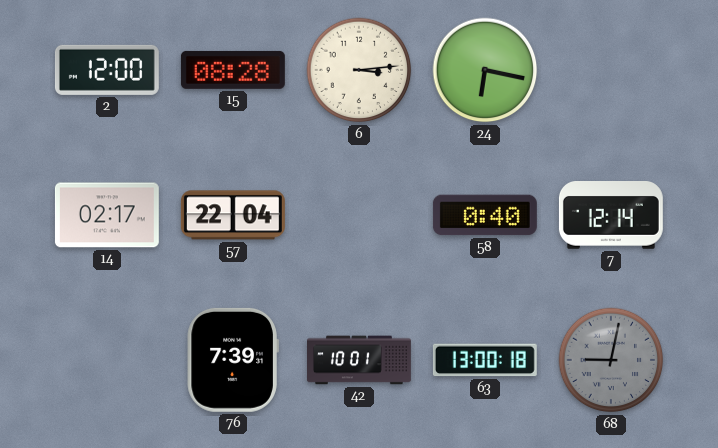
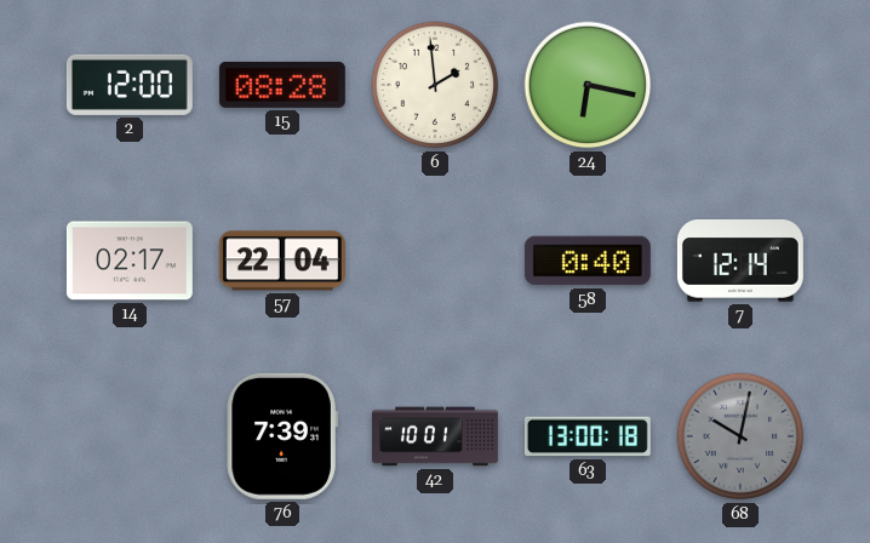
6: 3:14 -> 1:59 (435, 85)
68: 9:02 -> 10:02 (740, 436)
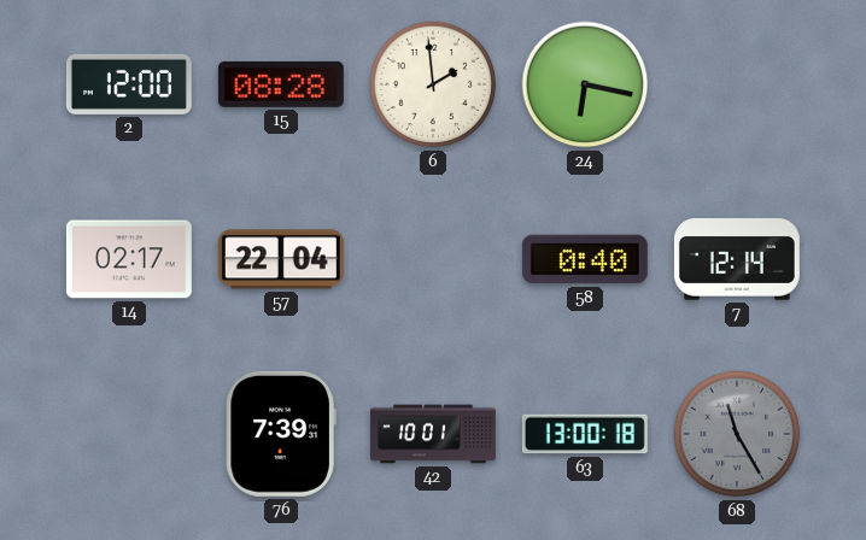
68: 10:02 -> 11:25 (737, 434)
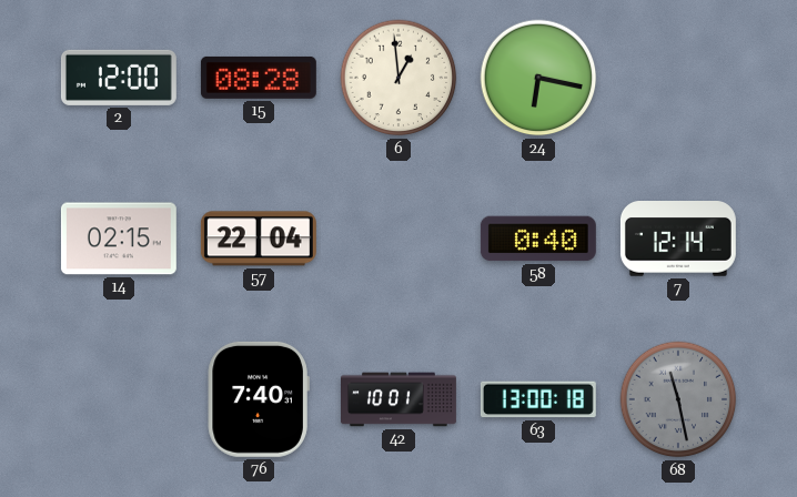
6: 1:59 -> 12:59 (398, 78)
14: 02:17 -> 02:15 (119, 239)
76: 7:39 -> 7:40 (259, 399)
68: 11:25 -> 11:28 (678, 399)
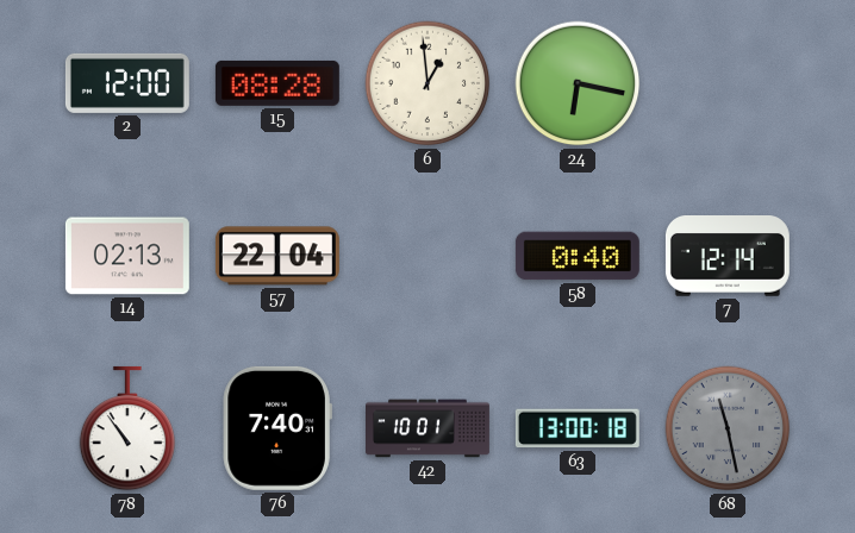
14: 02:15 -> 02:13 (127, 256)
78: none -> 10:54 (127, 428)
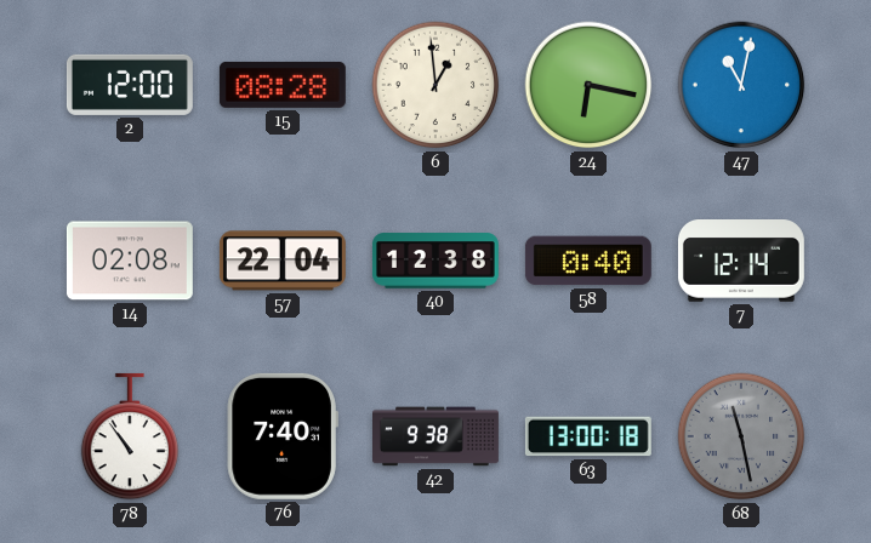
47: none -> 11:02 (741, 85)
14: 02:13 -> 02:08 (130, 261)
40: none -> 12:38 (435, 261)
42: 10:01 -> 9:38 (437, 436)
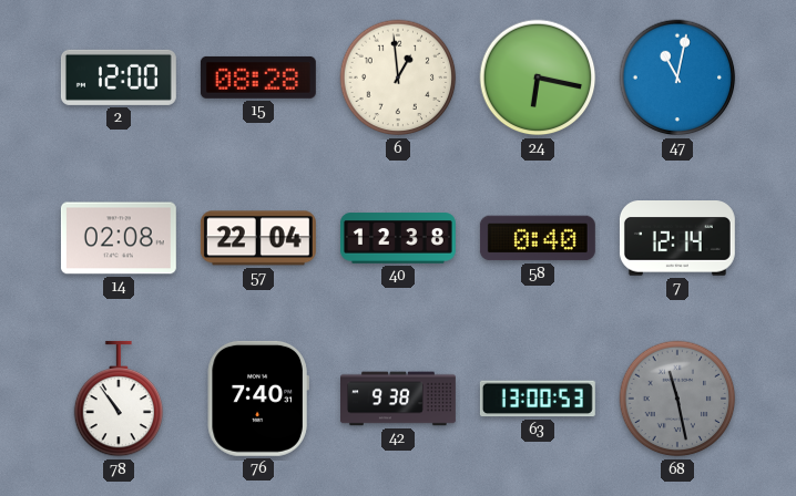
63: 13:00:18 -> 13:00:53 (538, 399)
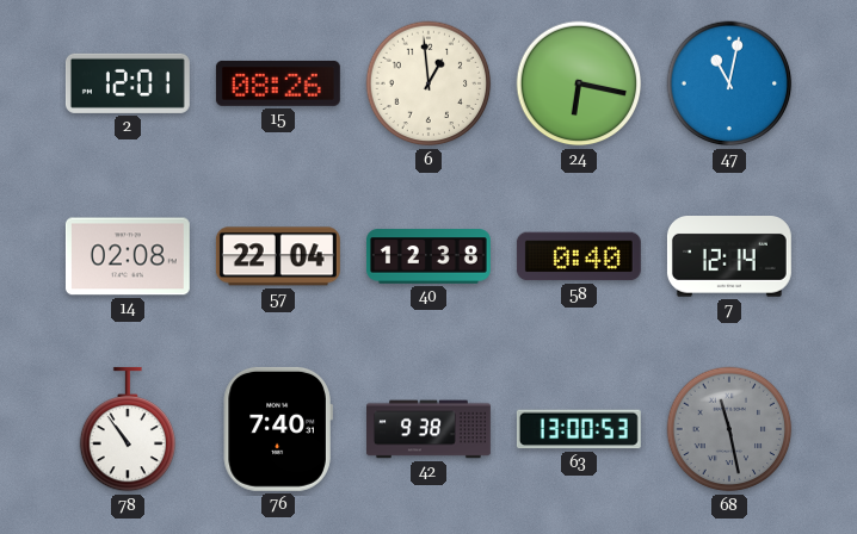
2: 12:00 -> 12:01 (128, 83)
15: 08:28 -> 08:26 (278, 83)
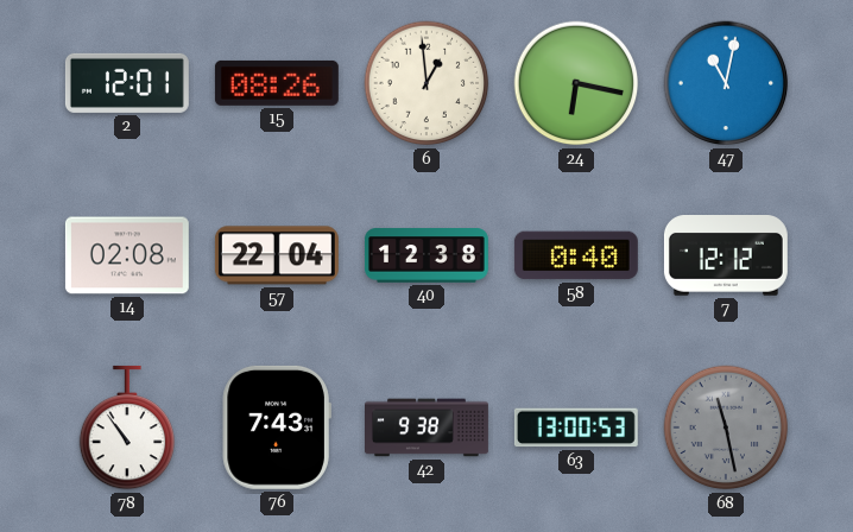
7: 12:14 -> 12:12 (726, 255)
76: 7:40 -> 7:43 (277, 427)
